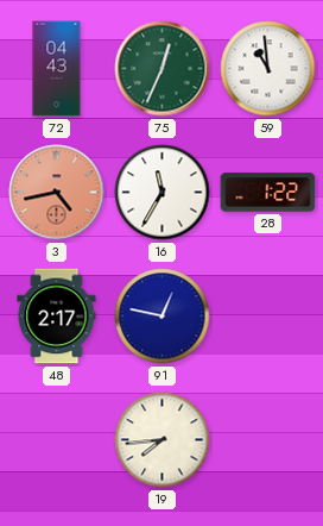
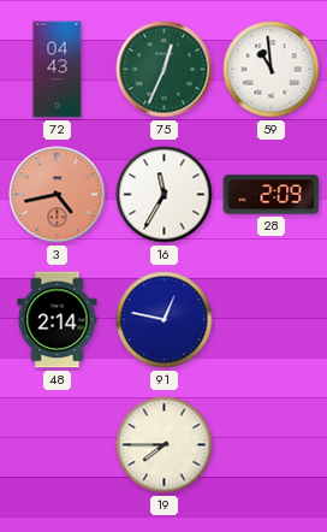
28: 1:22 -> 2:09 (272, 195)
48: 2:17 -> 2:14 (58, 320)
19: 7:44 -> 7:45 (165, 445)
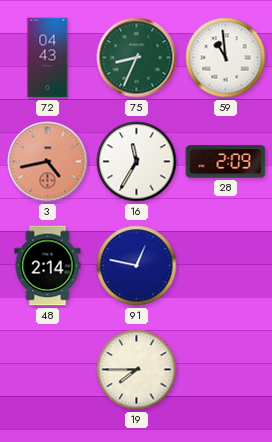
75: 12:34 -> 8:34 (137, 58)
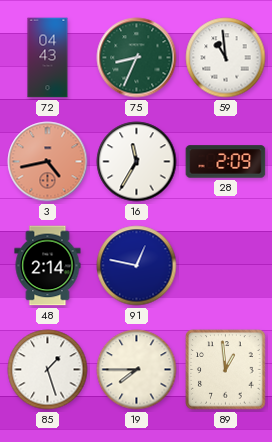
85: none -> 1:27 (48, 370)
89: none -> 12:59 (226, 370)
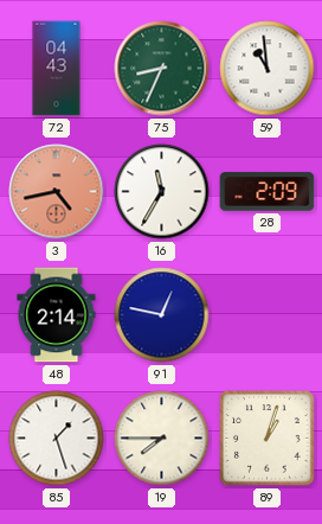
89: 12:59 -> 1:03 (268, 439)
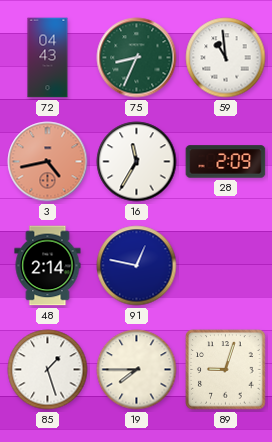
89: 1:03 -> 9:03 (226, 370)
